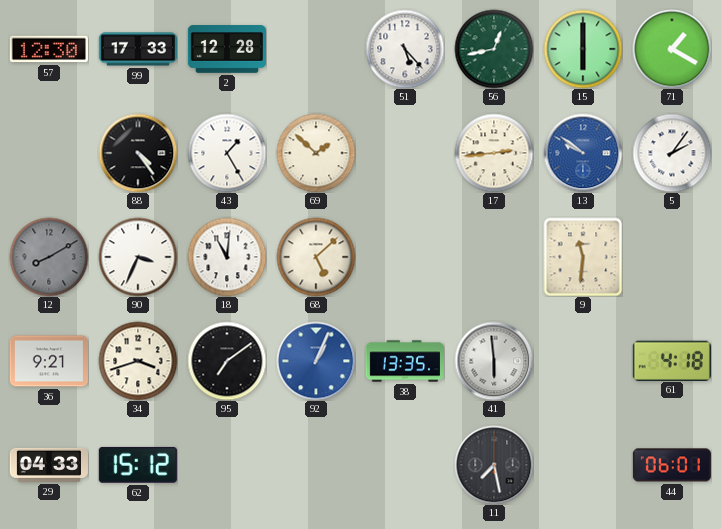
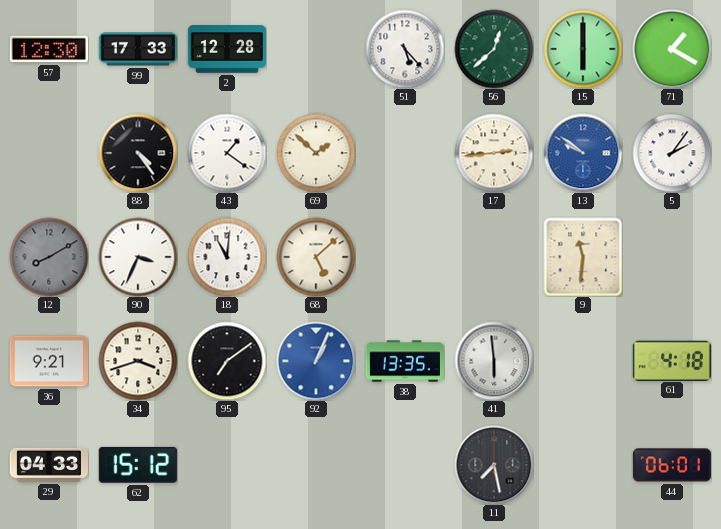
56: 12:43 -> 12:38 (494, 49)
43: 1:25 -> 1:21 (227, 153)
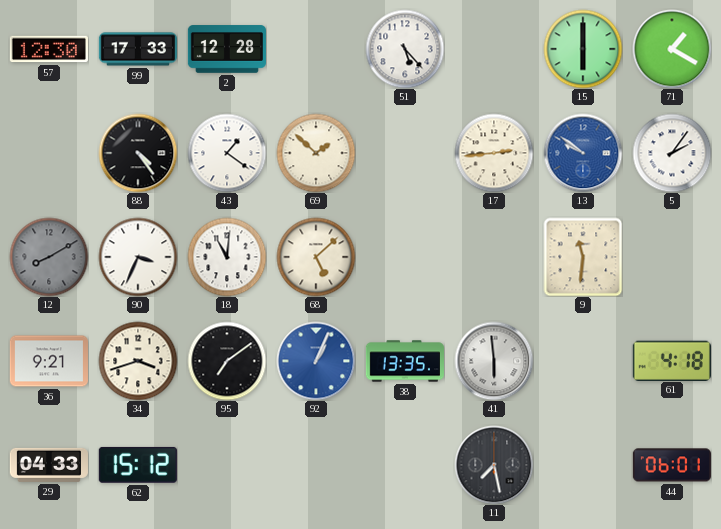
56: 12:38 -> none (494, 49)
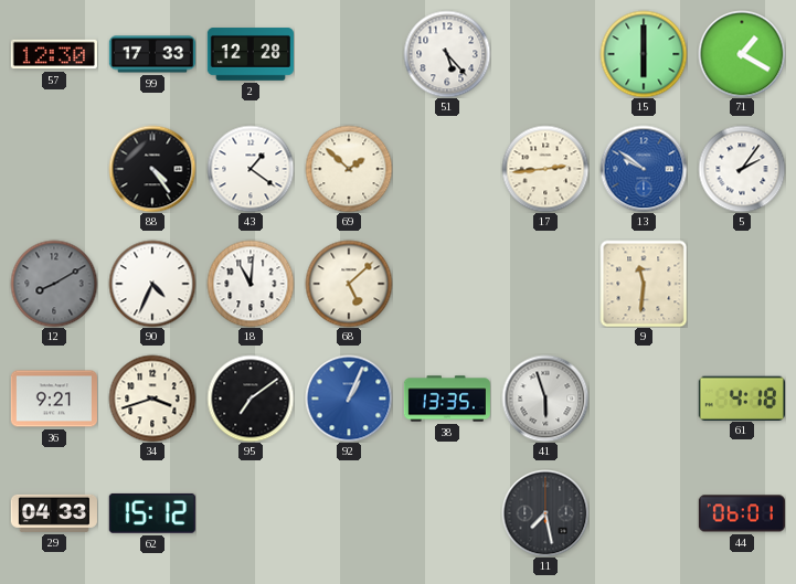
90: 3:34 -> 4:34 (152, 284)
41: 5:59 -> 5:57 (545, 399)
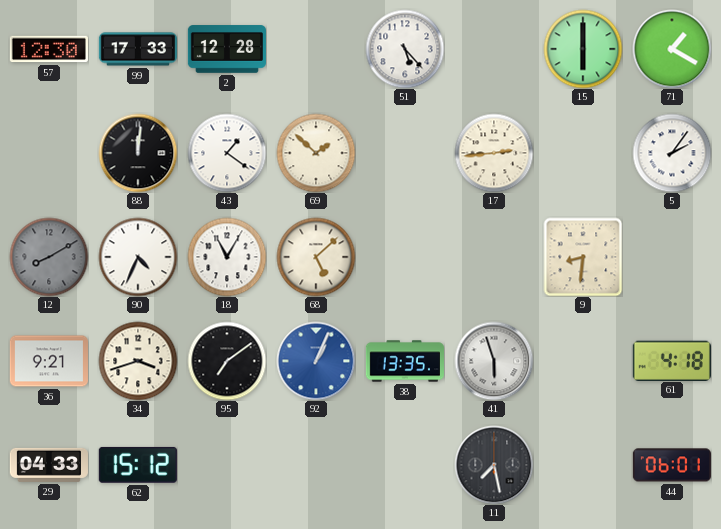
88: 4:24 -> 12:01 (138, 153)
13: 9:51 -> none (644, 169)
18: 11:01 -> 11:05 (227, 257)
9: 11:31 -> 8:31 (583, 257)
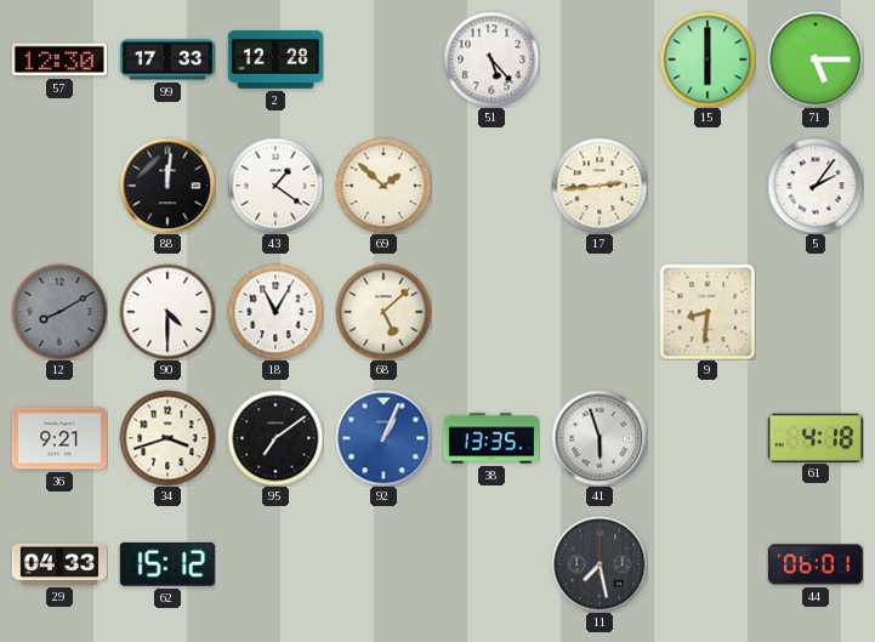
71: 1:20 -> 5:15 (816, 59)
90: 4:34 -> 4:30 (167, 312)
